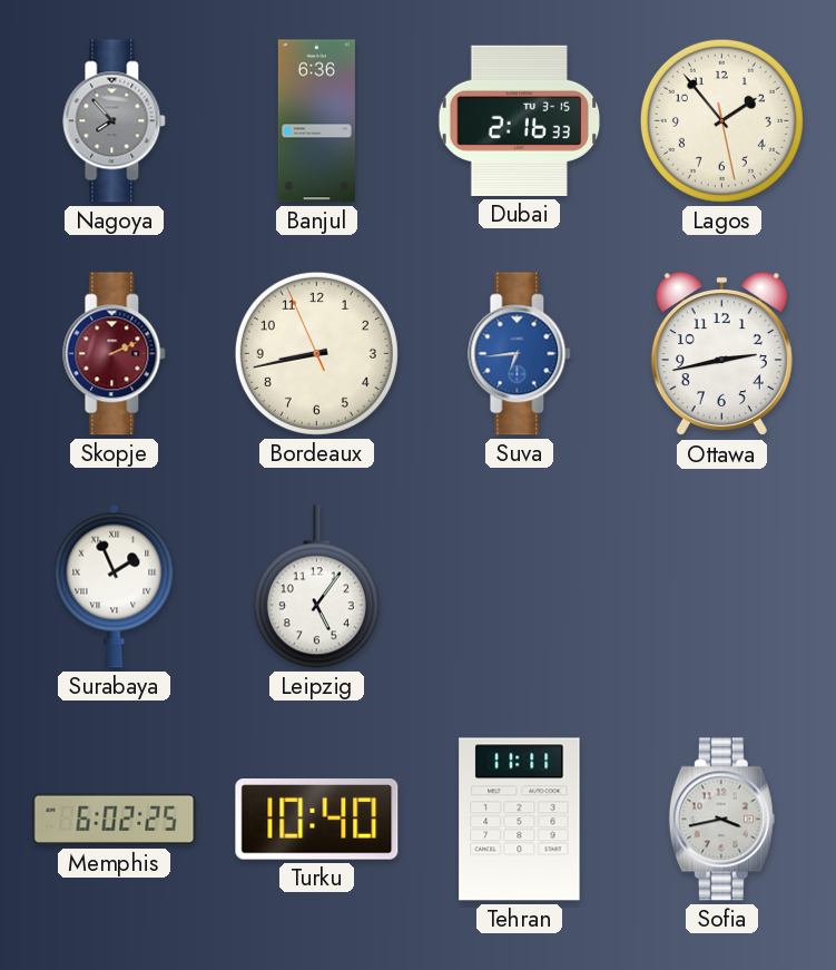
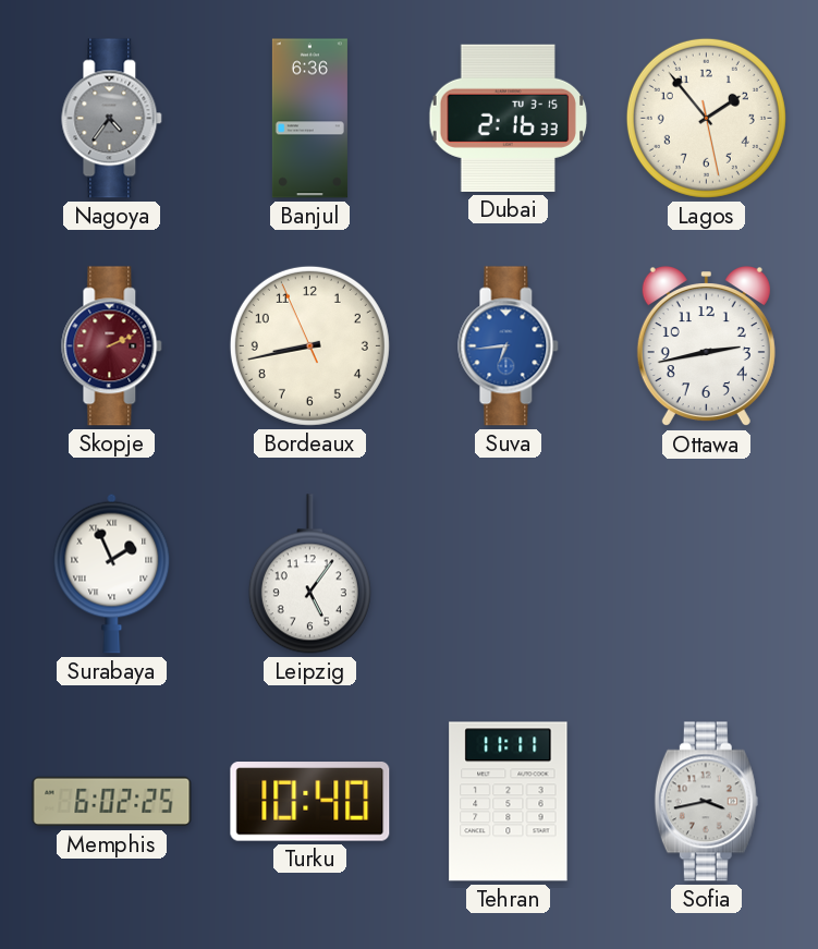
Nagoya: 7:53 -> 4:36 (112, 119)
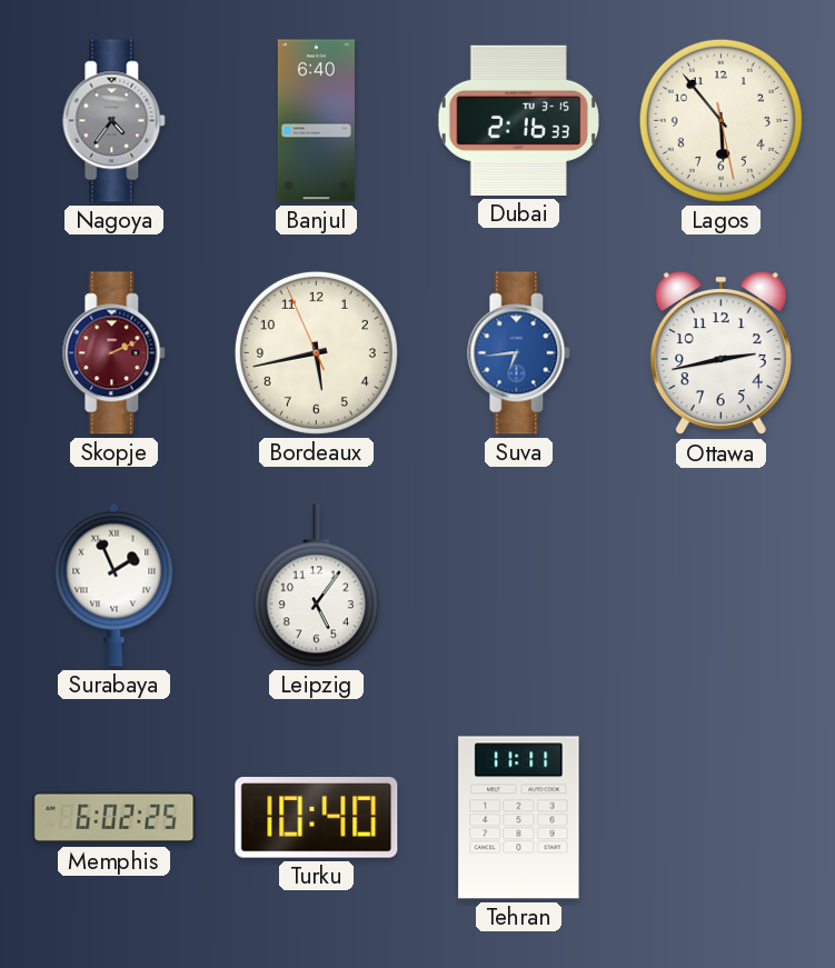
Banjul: 6:36 -> 6:40 (316, 121)
Lagos: 1:53 -> 5:53 (720, 120)
Bordeaux: 8:42 -> 5:42 (316, 352)
Sofia: 3:43 -> none (706, 802)
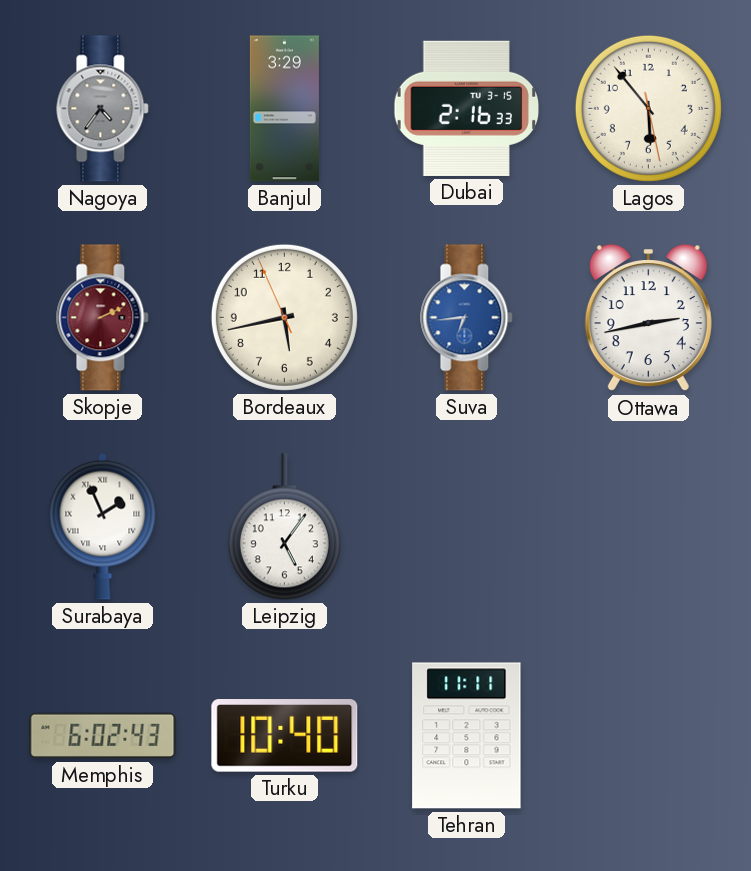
Banjul: 6:40 -> 3:29 (284, 109)
Memphis: 6:02:25 -> 6:02:43 (103, 736)
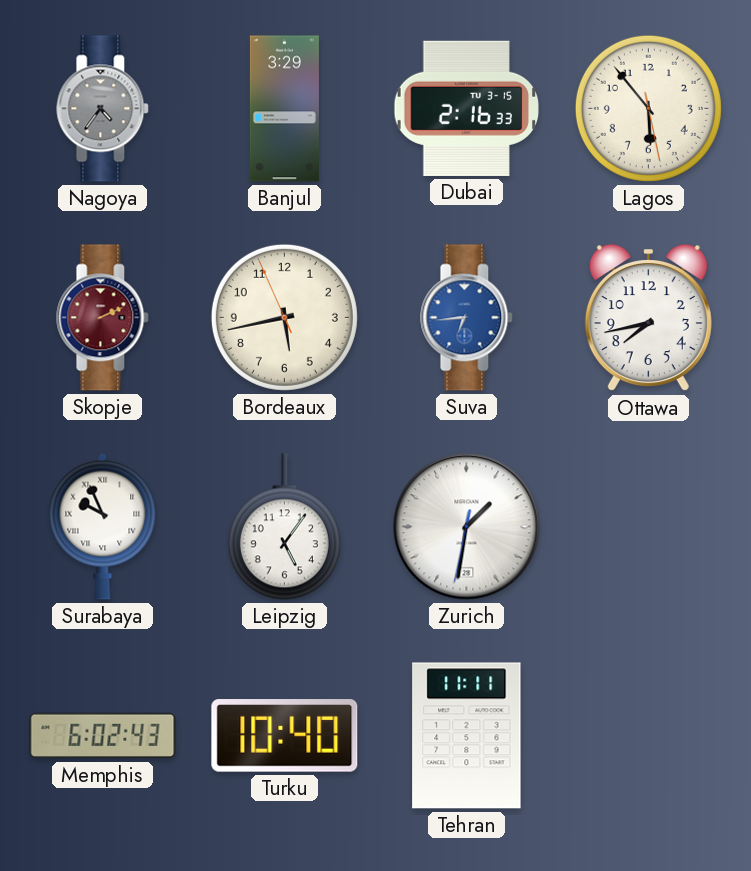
Ottawa: 2:43 -> 7:43 (648, 319)
Surabaya: 1:56 -> 9:56 (103, 526)
Zurich: none -> 1:31 (467, 527)
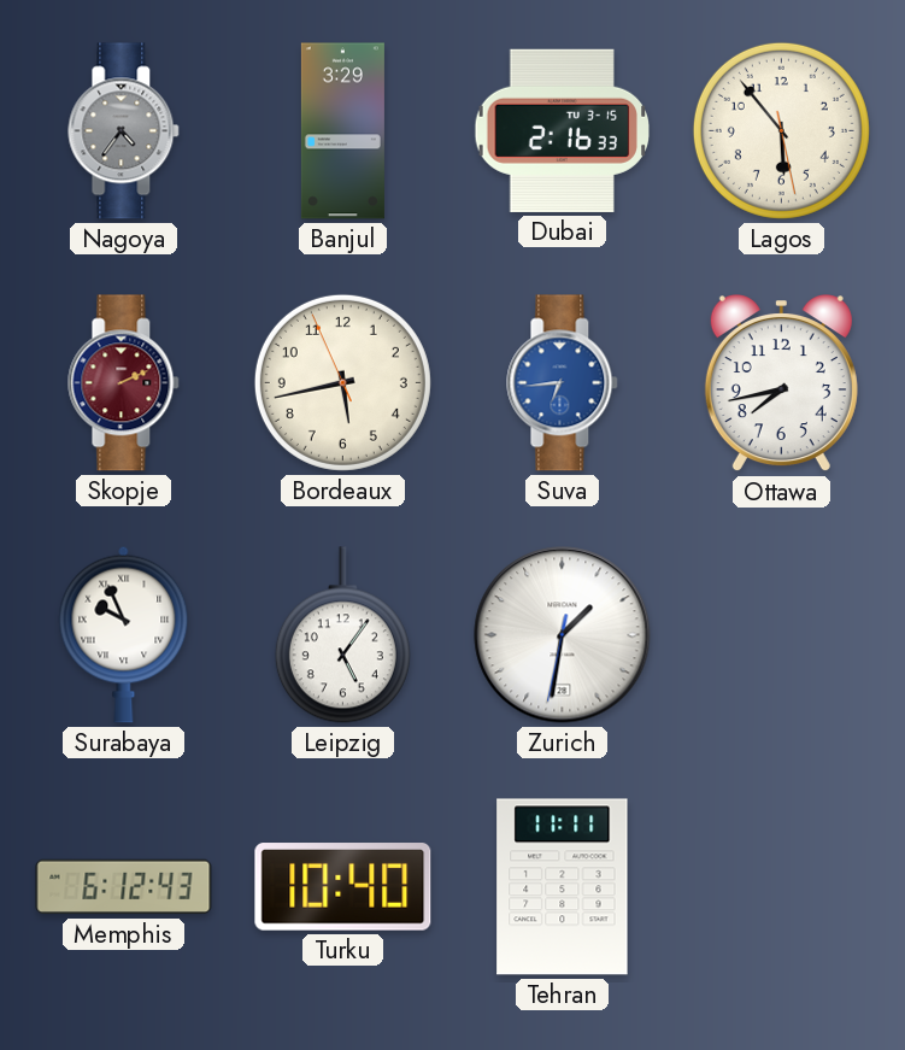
Memphis: 6:02 -> 6:12 (124, 887)
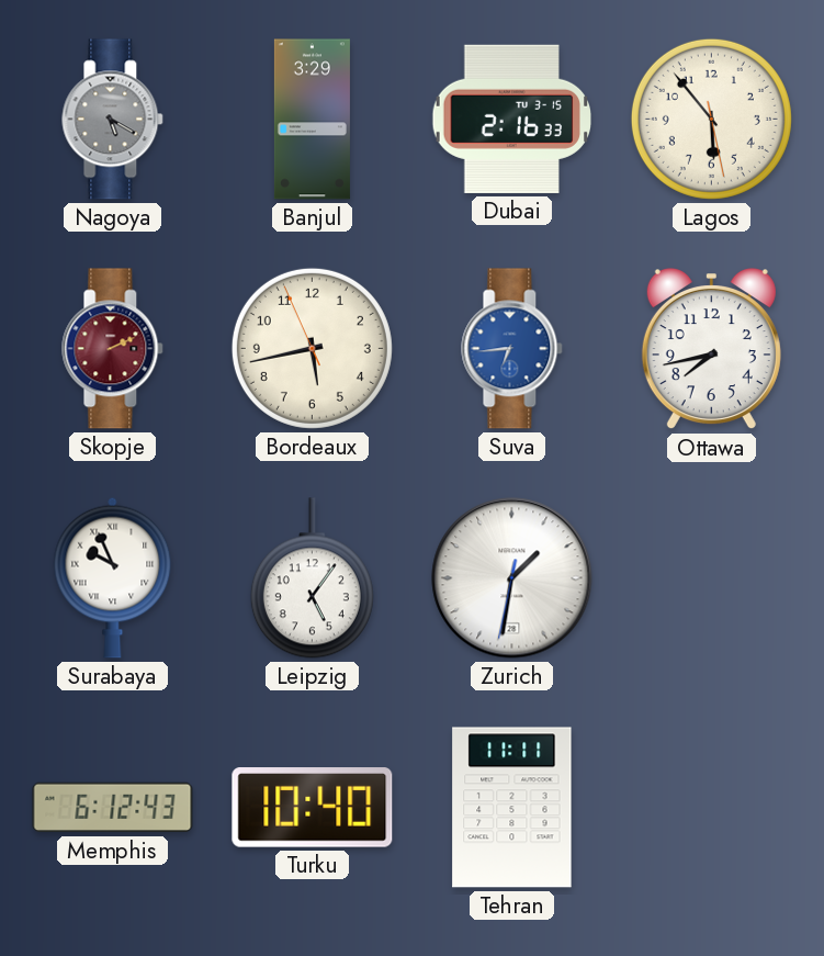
Nagoya: 4:36 -> 5:20 (113, 120)
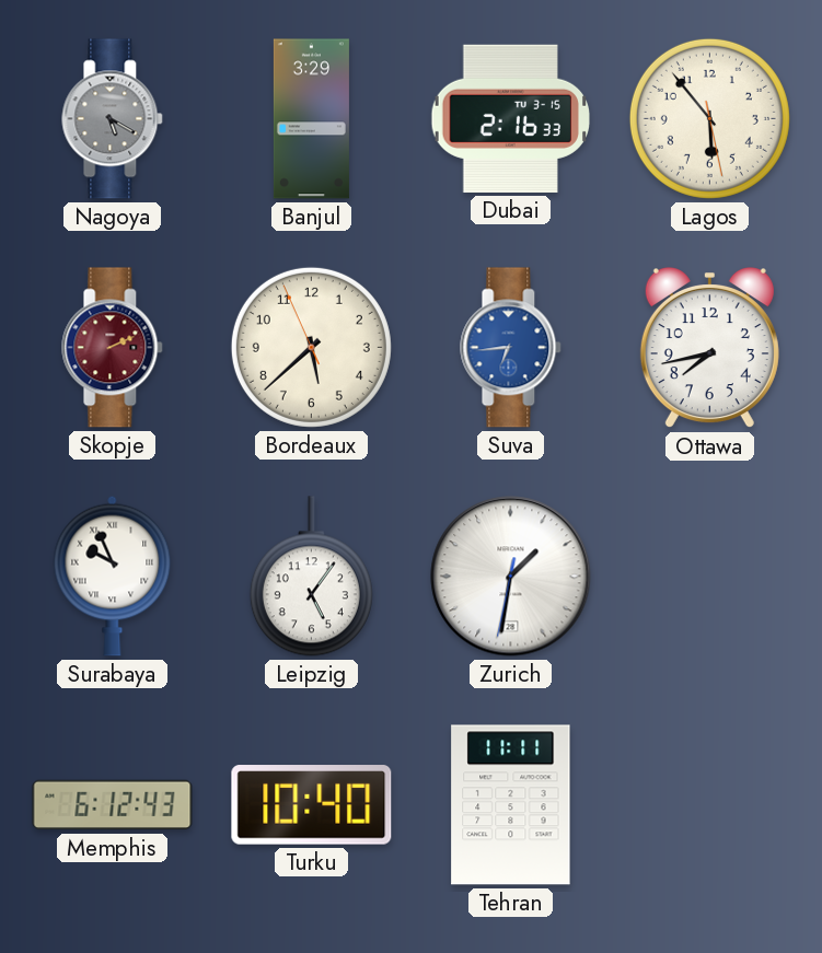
Bordeaux: 5:42 -> 5:37 (311, 347)
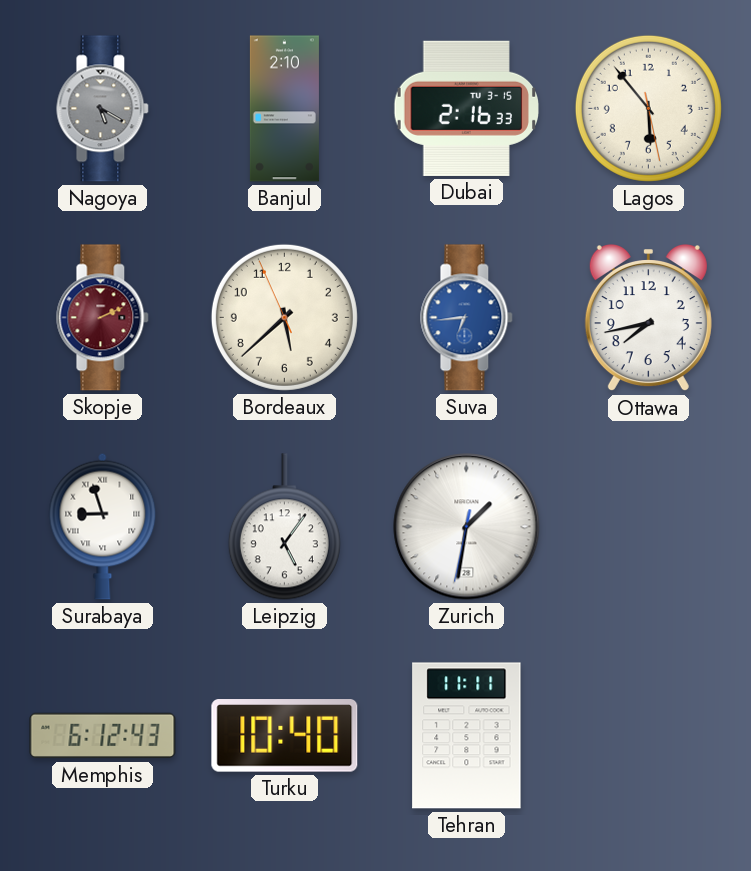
Banjul: 3:29 -> 2:10 (284, 109)
Surabaya: 9:56 -> 8:57 (103, 526)
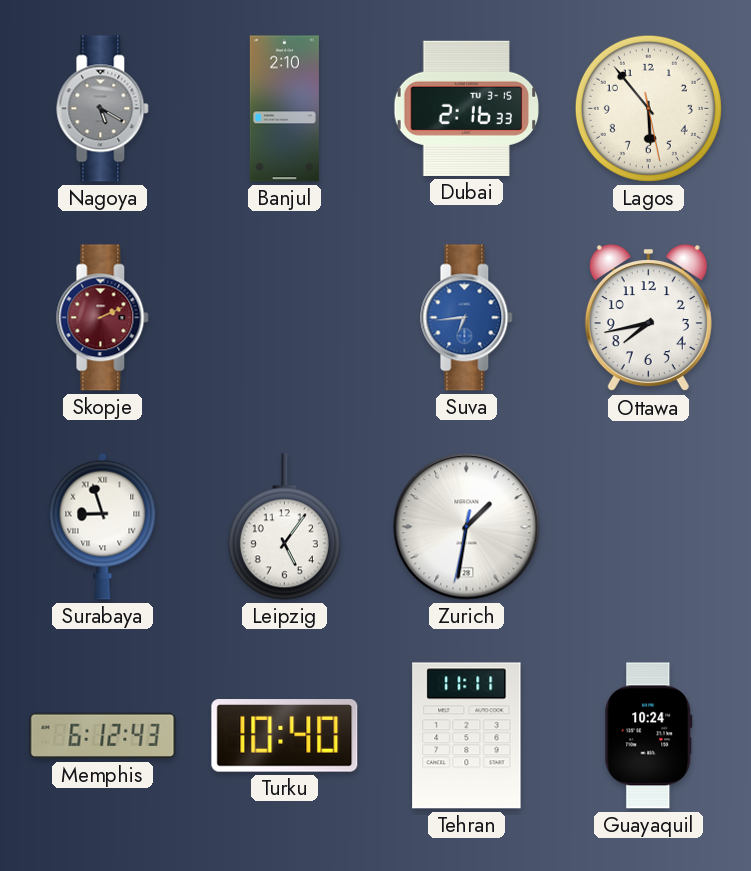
Bordeaux: 5:37 -> none (284, 317)
Guayaquil: none -> 10:24 (649, 736)
